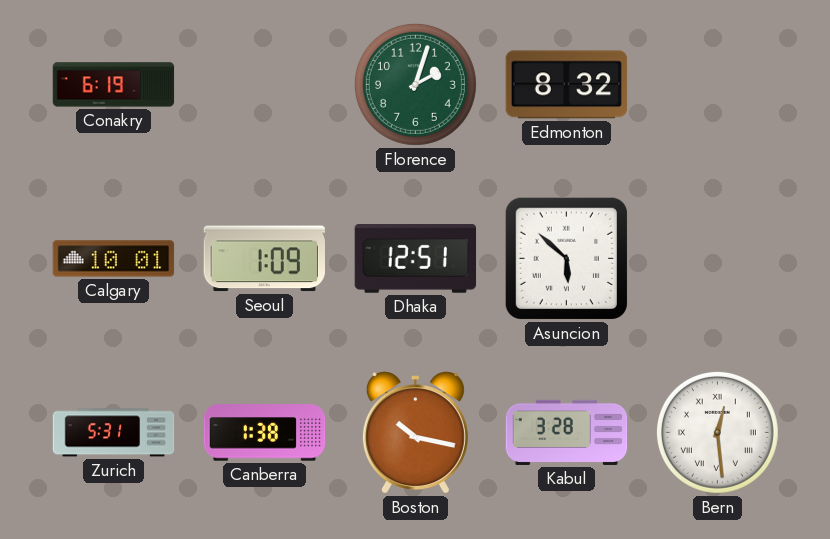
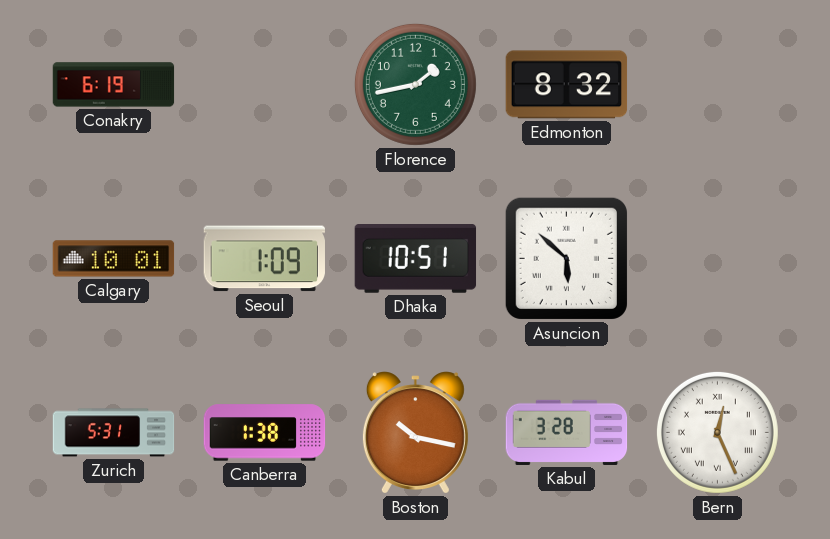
Florence: 2:03 -> 1:43 (415, 84)
Dhaka: 12:51 -> 10:51 (416, 259)
Bern: 12:29 -> 12:26 (717, 432)
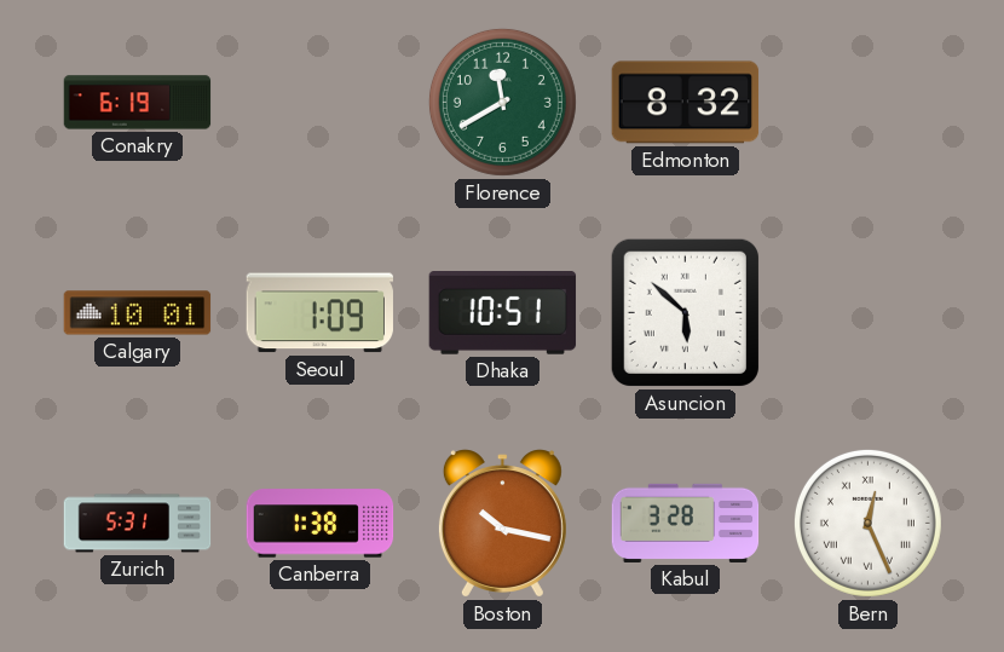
Florence: 1:43 -> 11:40 (502, 102)
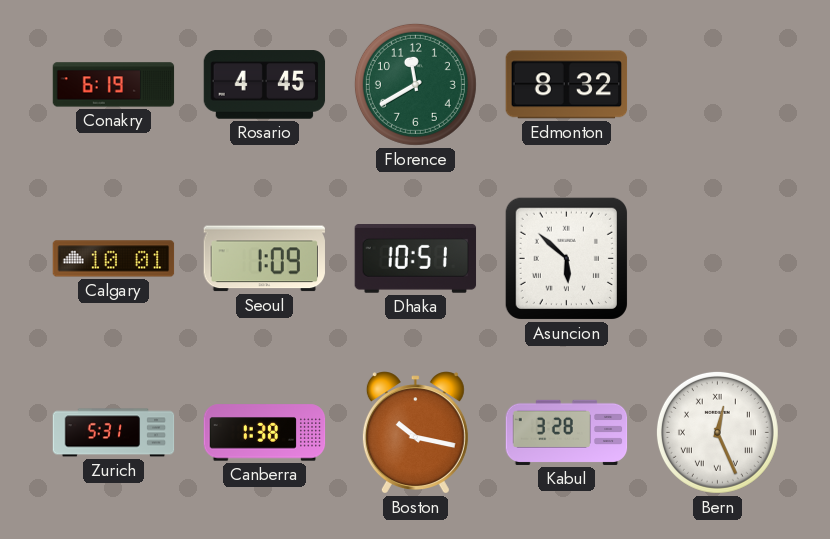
Rosario: none -> 4:45 (265, 85)
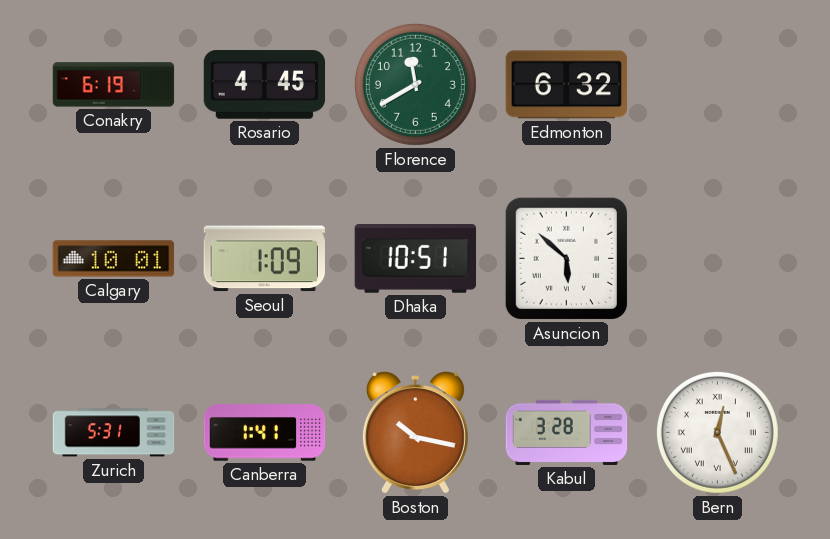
Edmonton: 8:32 -> 6:32 (567, 85)
Canberra: 1:38 -> 1:41 (265, 433)
